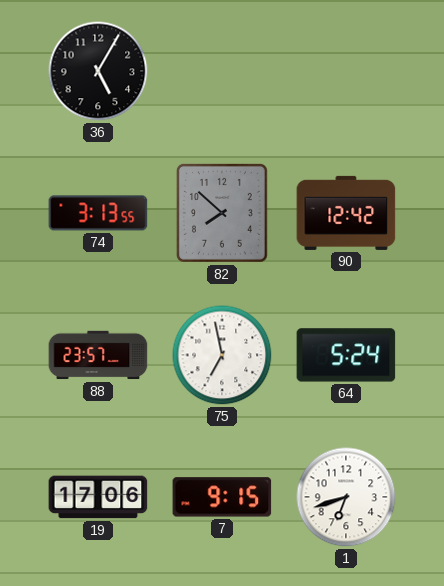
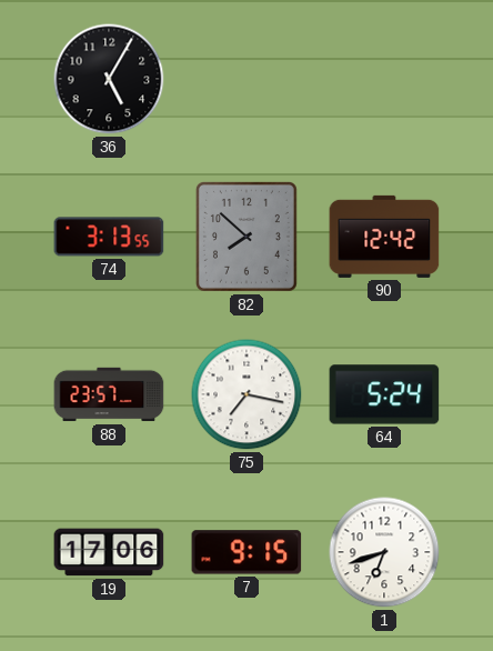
75: 6:58 -> 7:17 (247, 394)
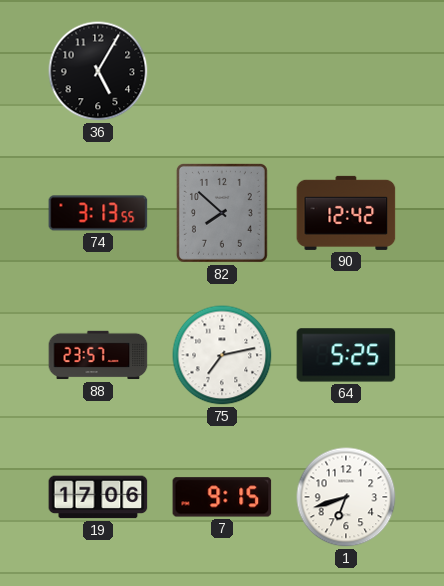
75: 7:17 -> 7:13 (222, 355)
64: 5:24 -> 5:25 (346, 355)
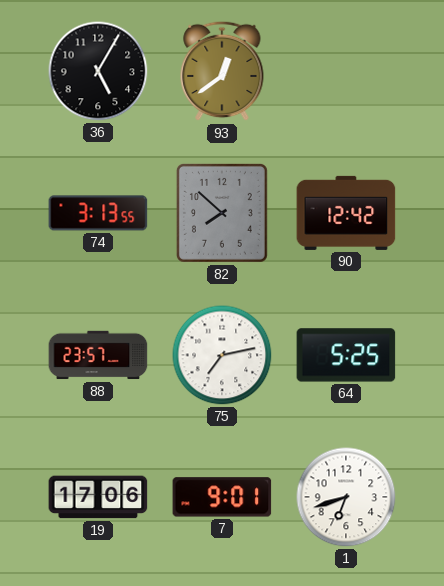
93: none -> 12:39 (222, 71)
7: 9:15 -> 9:01 (222, 497)
